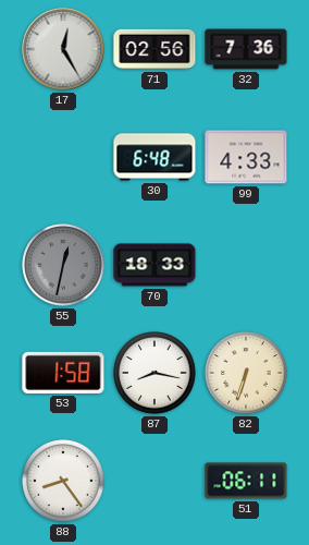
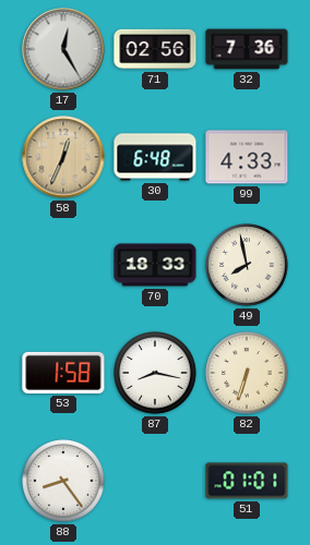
58: none -> 12:34 (63, 157)
55: 12:32 -> none (63, 265)
49: none -> 7:58 (247, 265)
51: 06:11 -> 01:01 (247, 481)
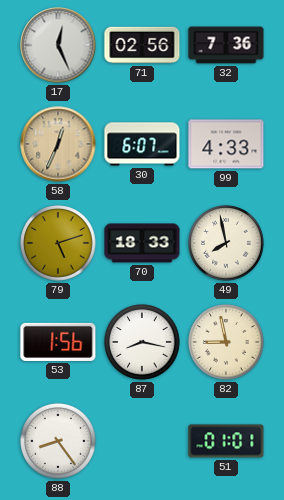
17: 12:25 -> 12:26 (58, 45)
30: 6:48 -> 6:07 (142, 144)
79: none -> 5:12 (58, 243)
53: 1:58 -> 1:56 (58, 342)
82: 6:33 -> 8:58 (226, 342)
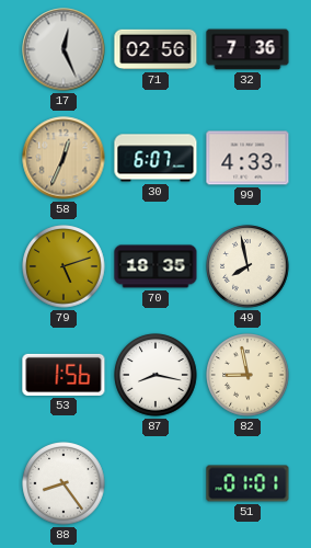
70: 18:33 -> 18:35 (155, 266)
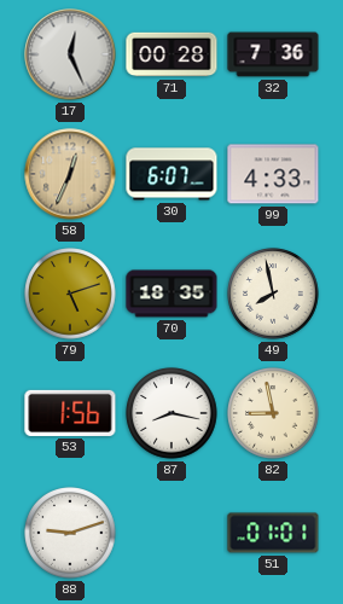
71: 02:56 -> 00:28 (171, 54)
88: 8:24 -> 9:12 (70, 533)
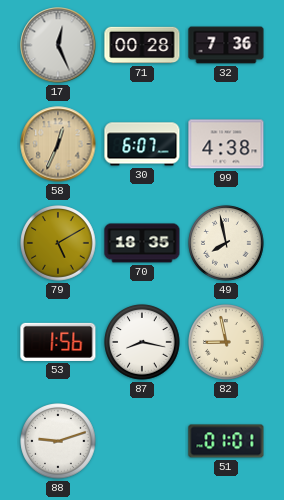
99: 4:33 -> 4:38 (226, 144)
79: 5:12 -> 5:10 (58, 243)
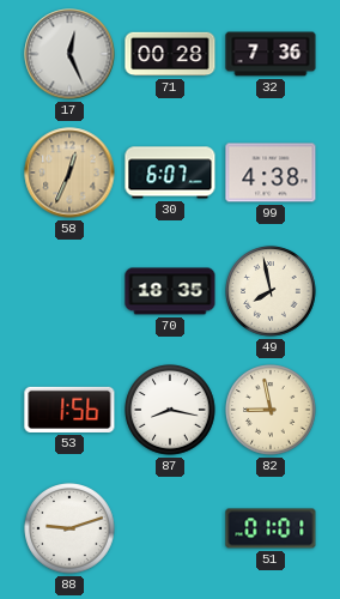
79: 5:10 -> none (58, 243)
